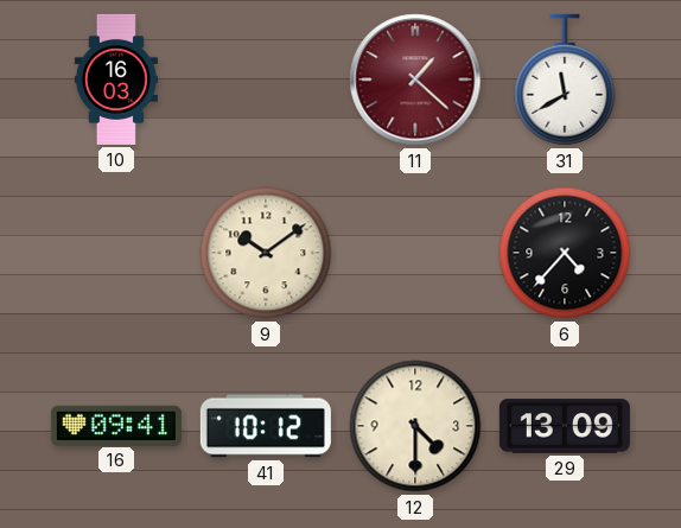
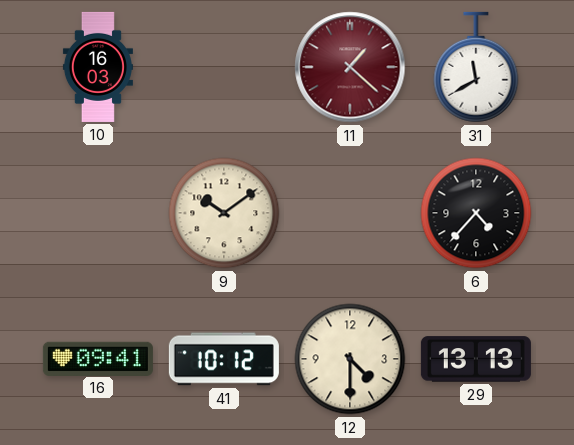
29: 13:09 -> 13:13 (476, 359)
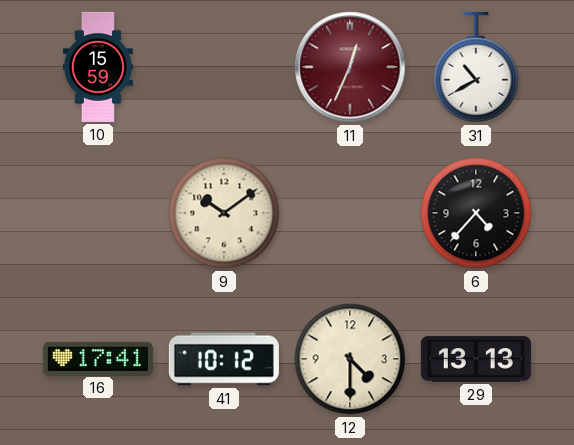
10: 16:03 -> 15:59 (98, 67)
11: 1:22 -> 12:34 (350, 67)
31: 11:40 -> 10:40 (476, 67)
16: 09:41 -> 17:41 (98, 358)
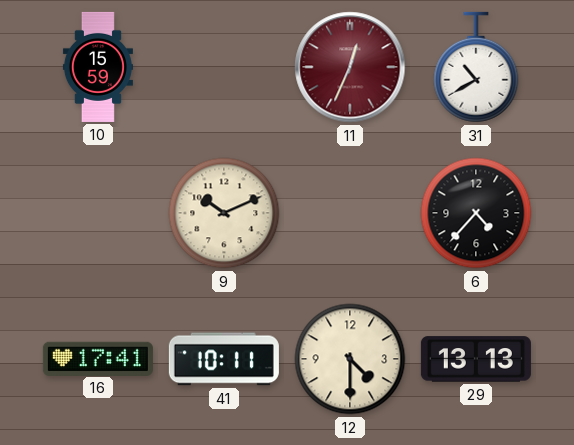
9: 10:09 -> 10:11 (224, 213)
41: 10:12 -> 10:11 (224, 359)
